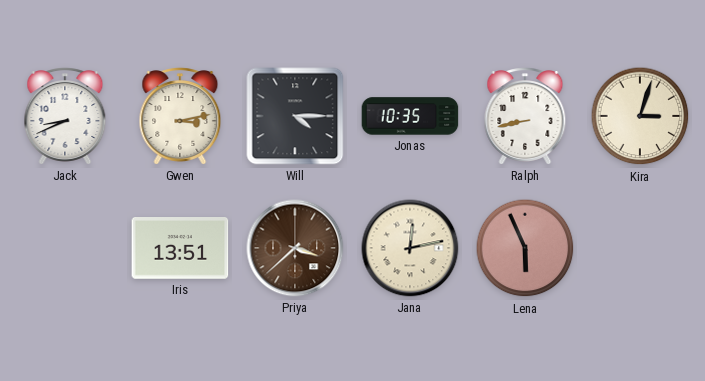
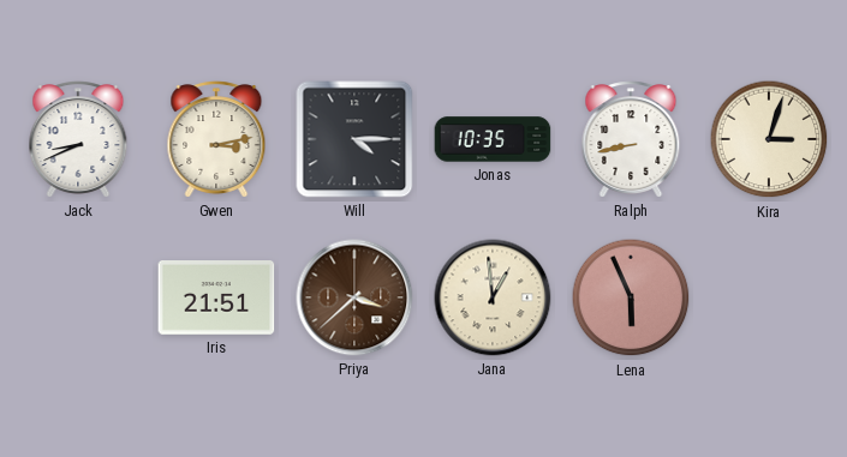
Iris: 13:51 -> 21:51 (216, 299)
Jana: 12:13 -> 12:59 (493, 297)
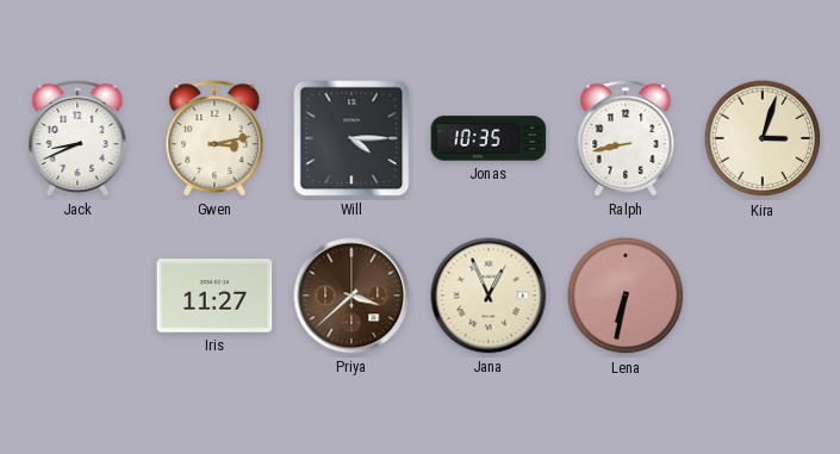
Iris: 21:51 -> 11:27 (214, 297)
Jana: 12:59 -> 12:56 (489, 296)
Lena: 5:56 -> 6:32 (626, 296)
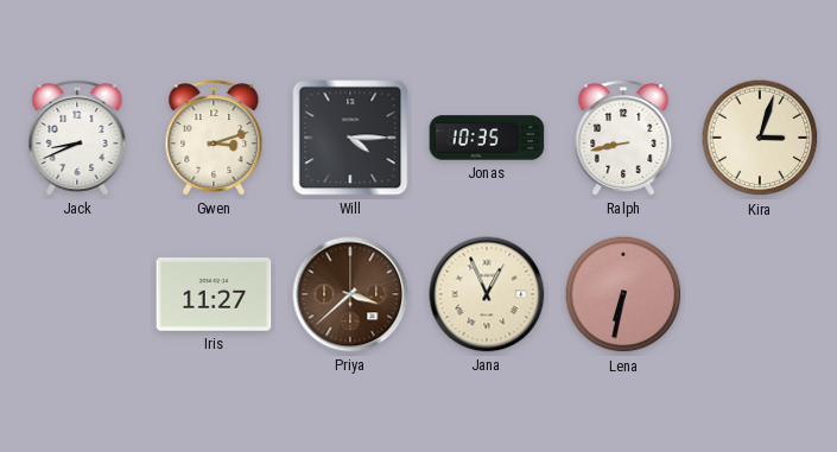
Gwen: 3:13 -> 3:12 (214, 138)
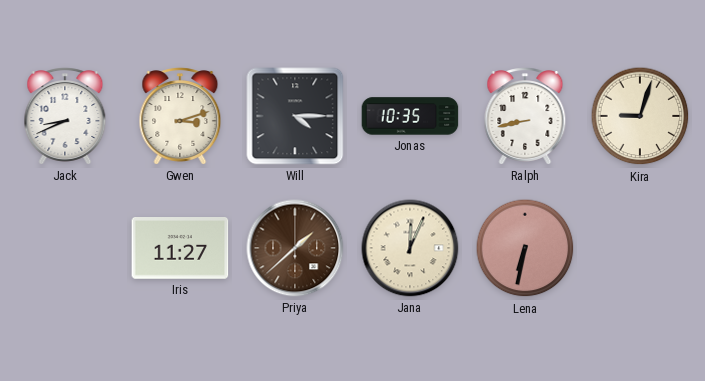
Kira: 3:03 -> 9:03 (640, 116)
Priya: 3:38 -> 1:38 (295, 248)
Jana: 12:56 -> 12:04 (410, 248)
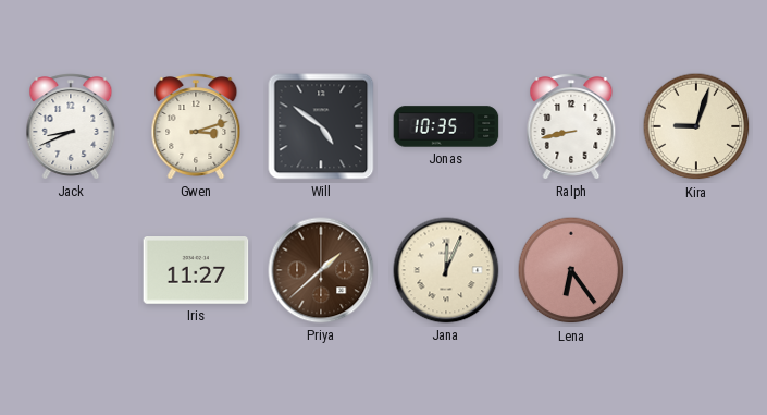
Will: 4:15 -> 4:51 (321, 126)
Lena: 6:32 -> 6:24 (571, 270)
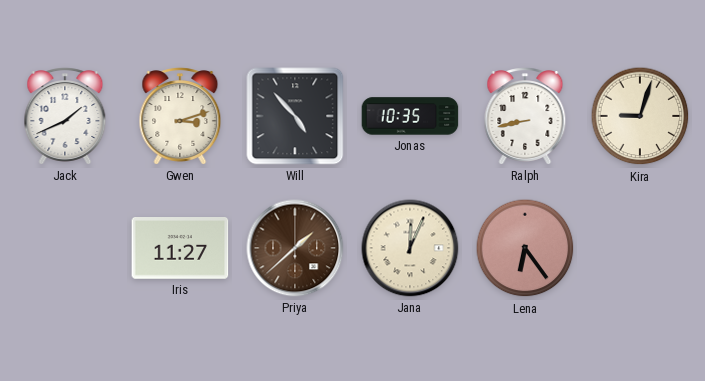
Jack: 8:41 -> 1:41 (65, 116)
Will: 4:51 -> 4:53 (295, 116)
